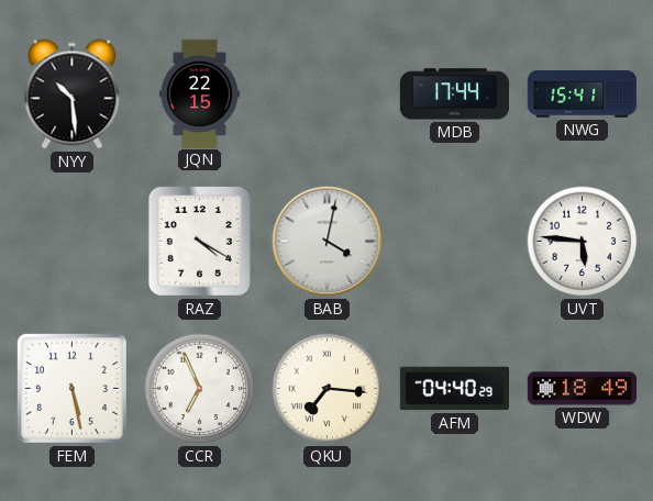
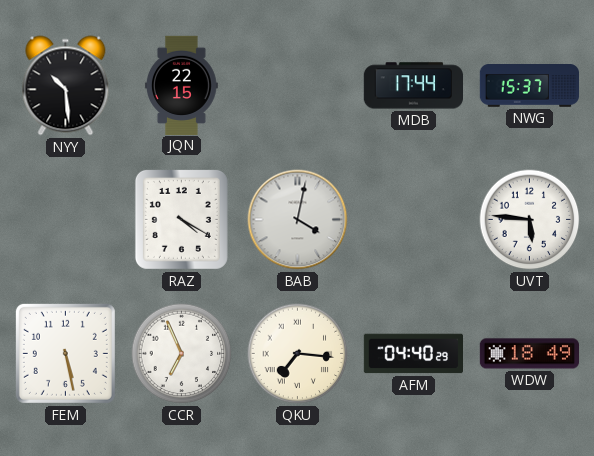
NWG: 15:41 -> 15:37 (529, 86)
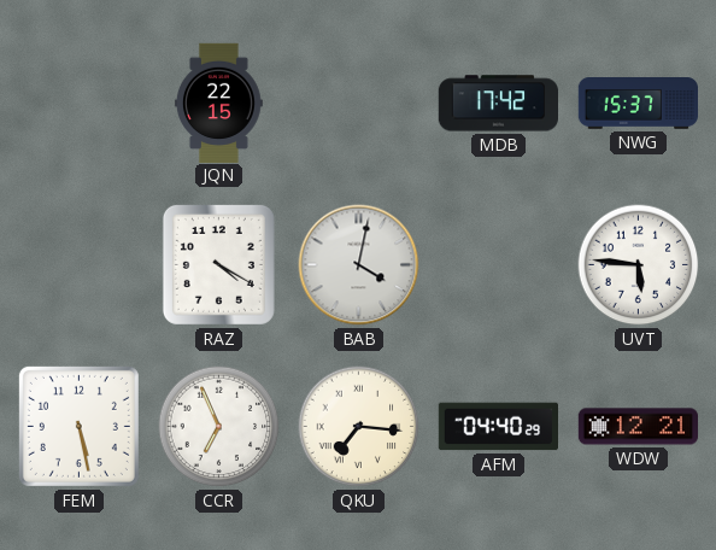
NYY: 10:29 -> none (66, 86)
MDB: 17:44 -> 17:42 (498, 104)
WDW: 18:49 -> 12:21 (638, 427)
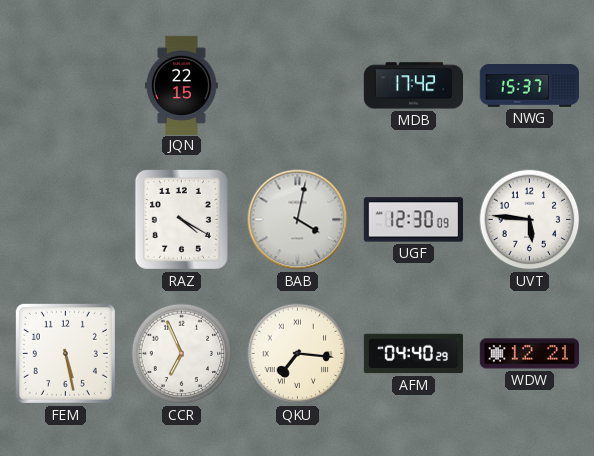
UGF: none -> 12:30 (413, 220)
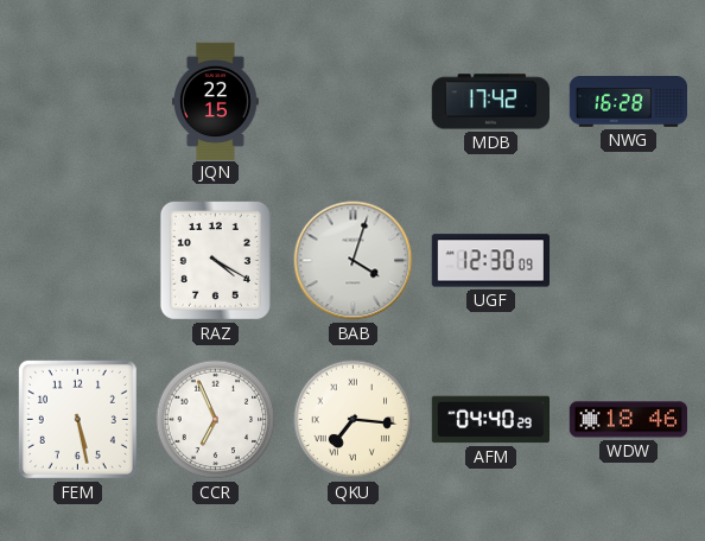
NWG: 15:37 -> 16:28 (628, 102)
BAB: 4:02 -> 4:03 (354, 261)
UVT: 5:46 -> none (530, 220)
WDW: 12:21 -> 18:46 (628, 420)
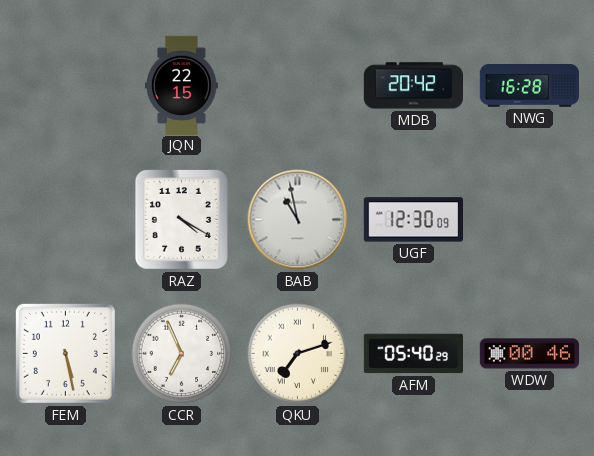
MDB: 17:42 -> 20:42 (413, 86)
BAB: 4:03 -> 10:58 (298, 220)
QKU: 7:16 -> 7:12 (298, 354)
AFM: 04:40 -> 05:40 (413, 354)
WDW: 18:46 -> 00:46 (529, 354)
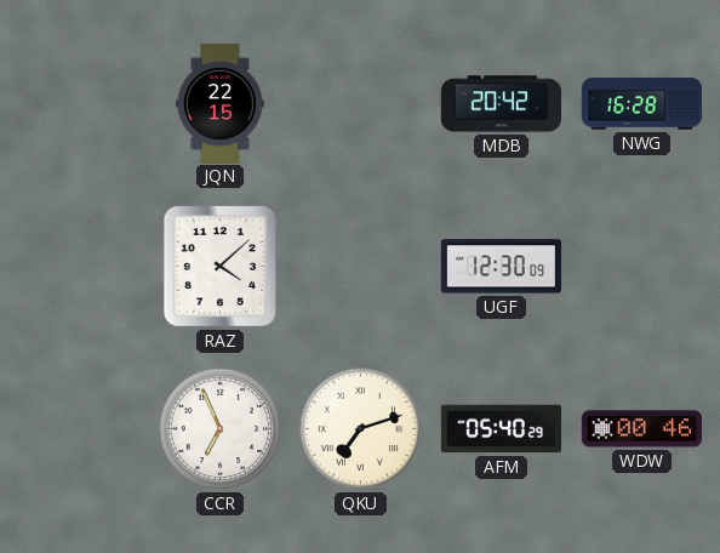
RAZ: 4:20 -> 4:08 (219, 266)
BAB: 10:58 -> none (298, 220)
FEM: 5:28 -> none (65, 353)
